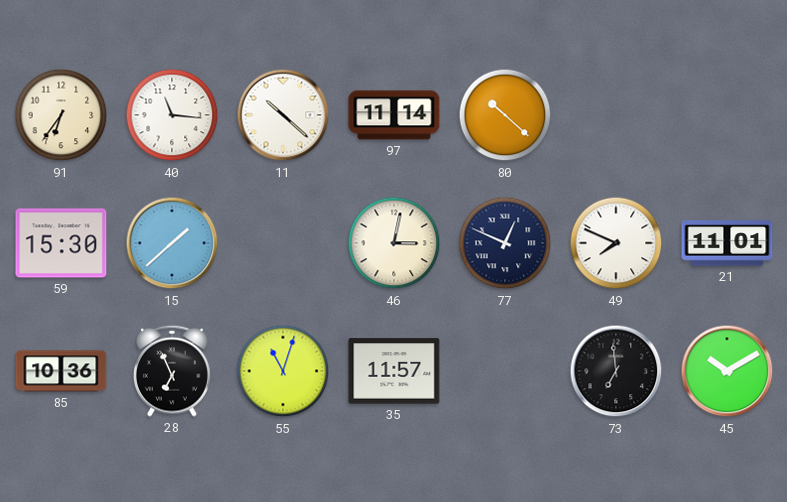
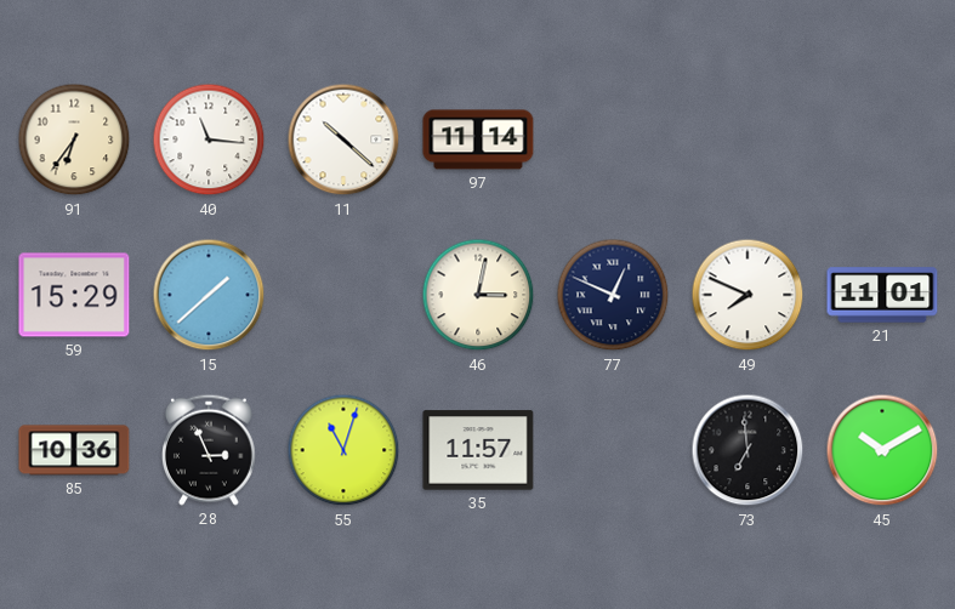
80: 10:22 -> none (505, 115)
59: 15:30 -> 15:29 (74, 295)
28: 6:56 -> 2:56 (210, 450)
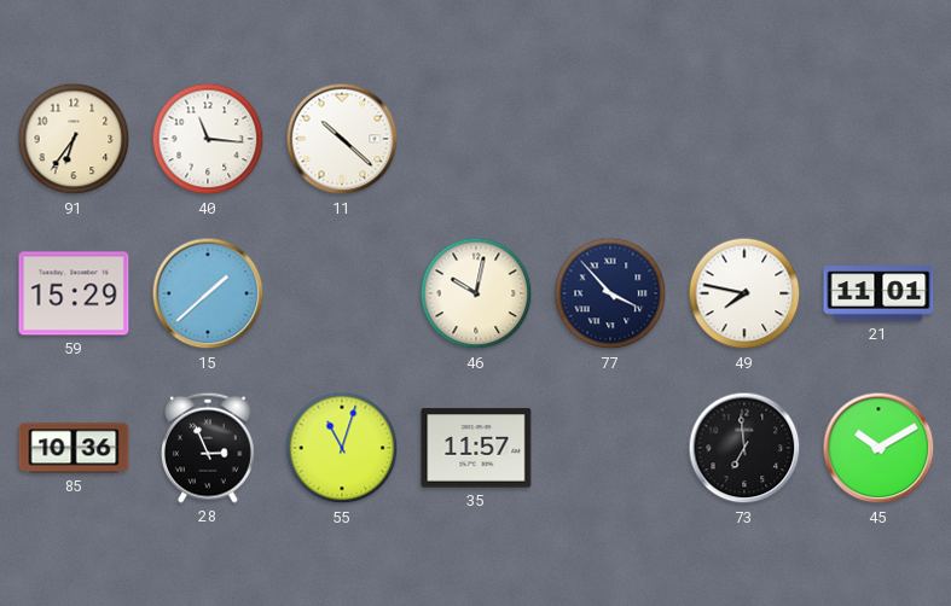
97: 11:14 -> none (478, 140)
46: 3:02 -> 10:02 (476, 293)
77: 12:49 -> 3:53 (610, 293)
49: 7:49 -> 7:47 (744, 293)
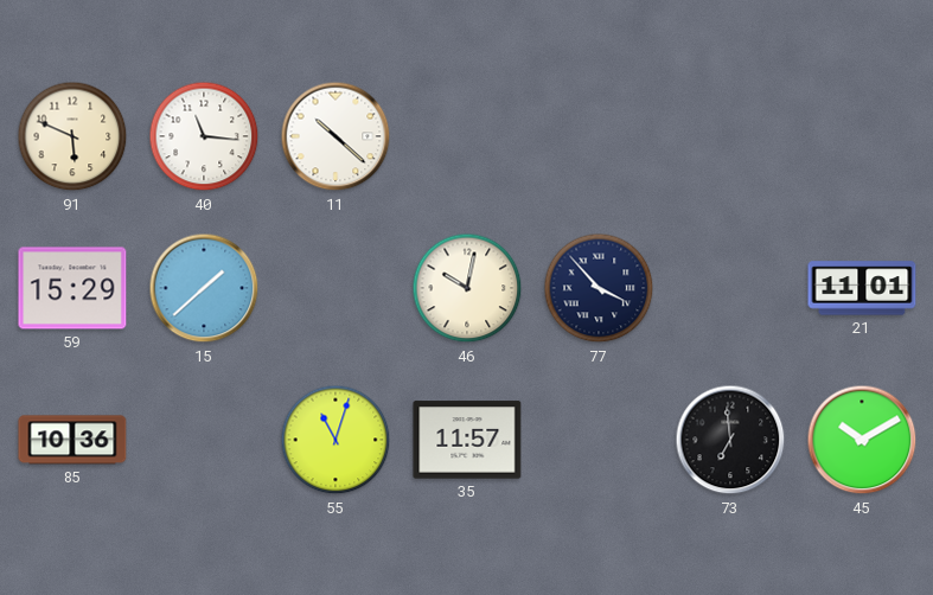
91: 6:36 -> 5:49 (72, 136)
49: 7:47 -> none (744, 293)
28: 2:56 -> none (209, 448)
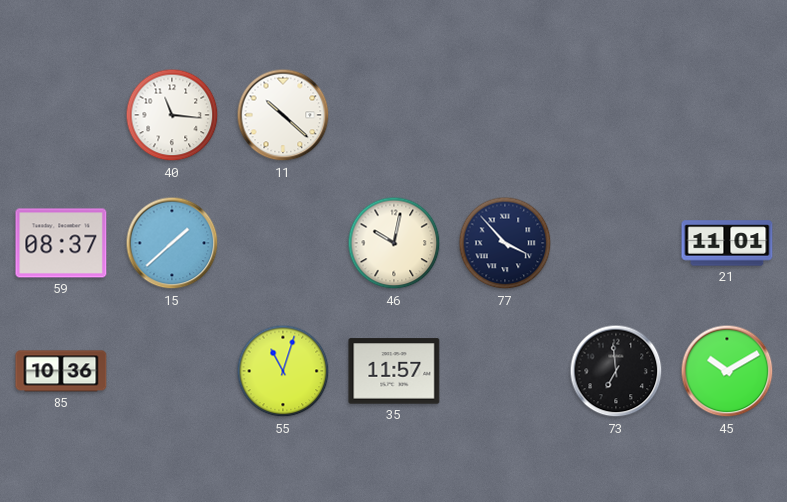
91: 5:49 -> none (72, 136)
59: 15:29 -> 08:37 (61, 243)
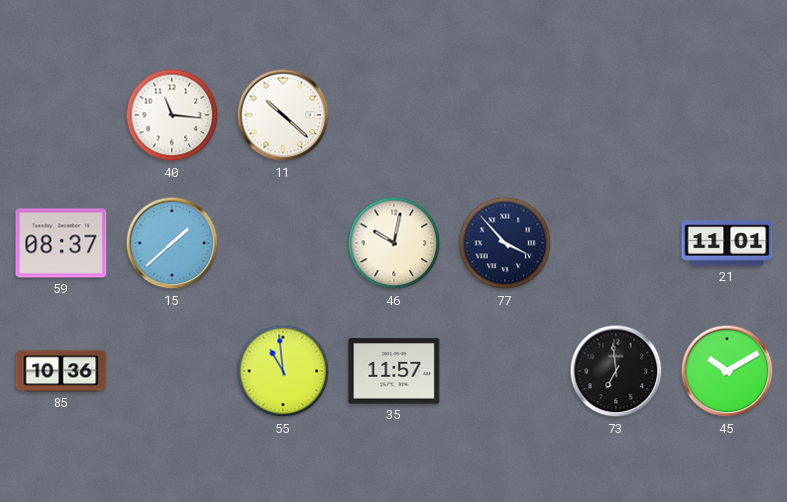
55: 11:03 -> 10:59 (283, 371)
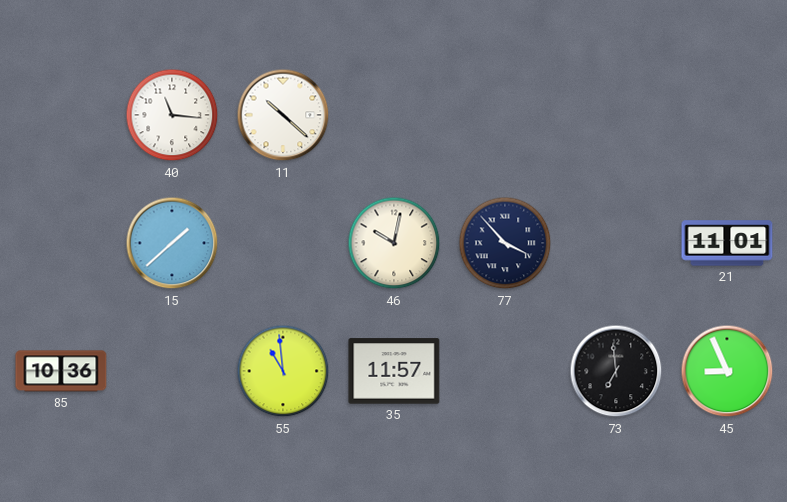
59: 08:37 -> none (61, 243)
45: 10:10 -> 8:56 (727, 371)
